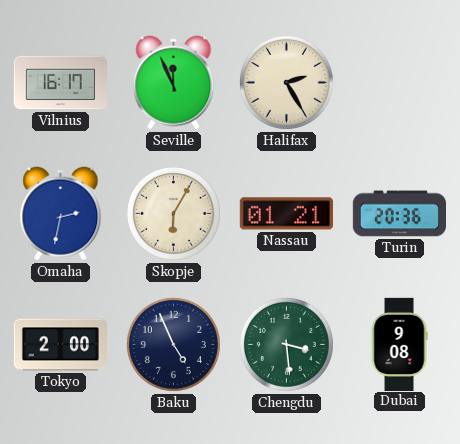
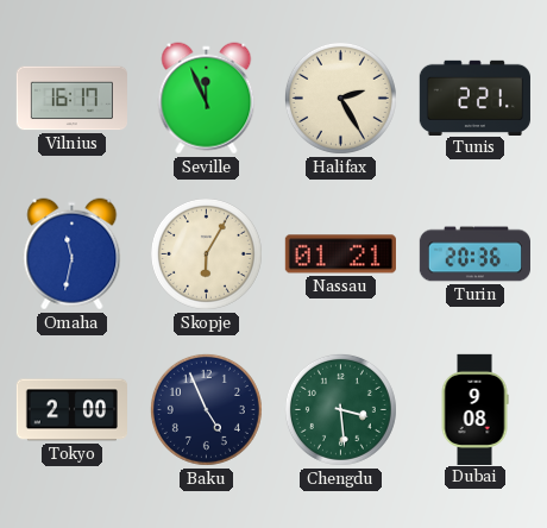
Tunis: none -> 2:21 (474, 98)
Omaha: 2:32 -> 11:32 (73, 254)
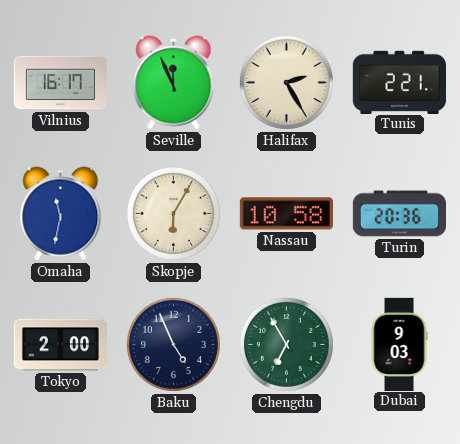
Nassau: 01:21 -> 10:58 (286, 214)
Chengdu: 3:29 -> 6:55 (286, 344)
Dubai: 9:08 -> 9:03 (399, 344)
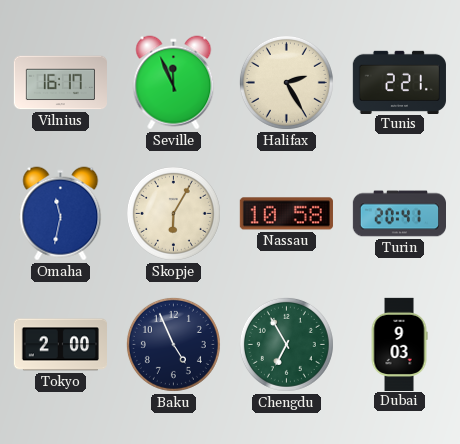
Turin: 20:36 -> 20:41 (399, 214)
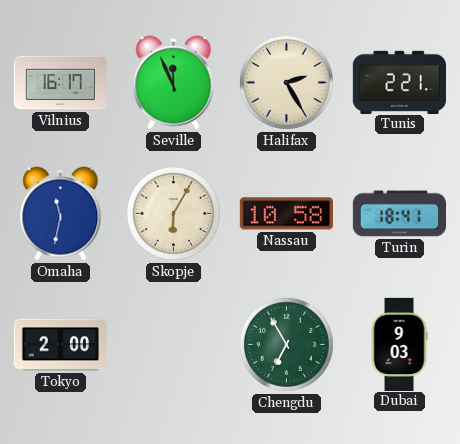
Turin: 20:41 -> 18:41 (399, 214)
Baku: 4:56 -> none (173, 344)
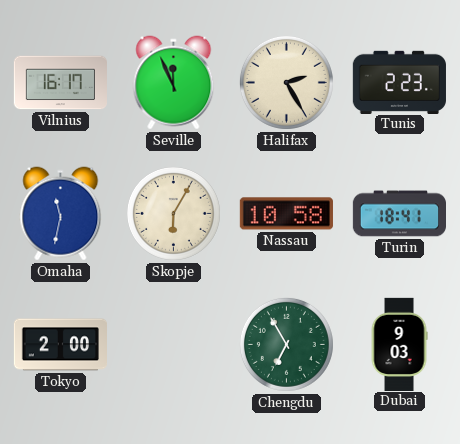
Tunis: 2:21 -> 2:23 (399, 82)
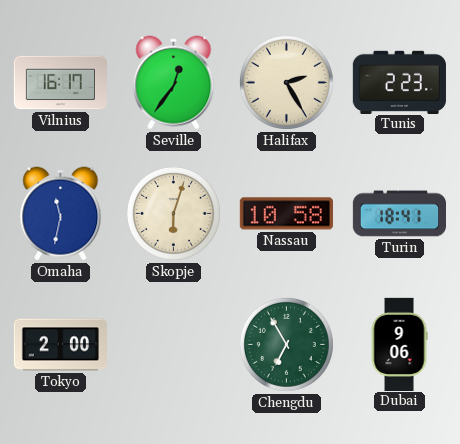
Seville: 11:56 -> 12:36 (174, 83)
Skopje: 6:05 -> 6:03 (173, 213)
Dubai: 9:03 -> 9:06 (399, 344)
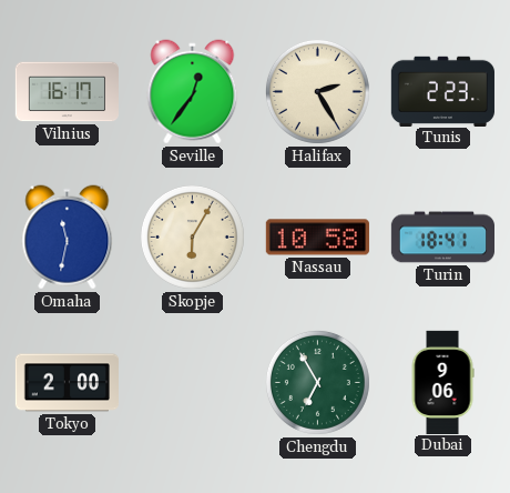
Skopje: 6:03 -> 6:05 (192, 237)
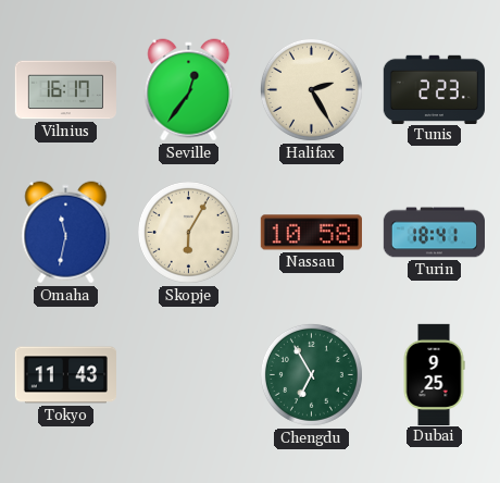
Tokyo: 2:00 -> 11:43 (65, 375)
Dubai: 9:06 -> 9:25 (434, 374)
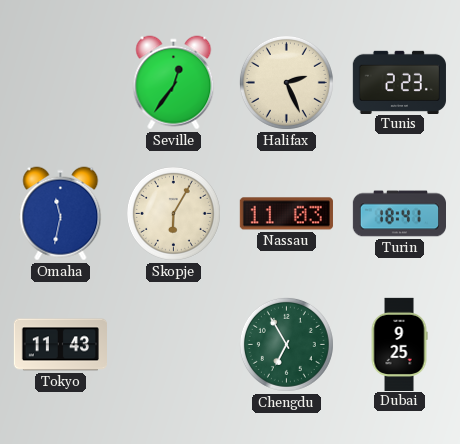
Vilnius: 16:17 -> none (65, 90)
Halifax: 2:25 -> 2:26 (286, 82)
Nassau: 10:58 -> 11:03 (286, 214)
